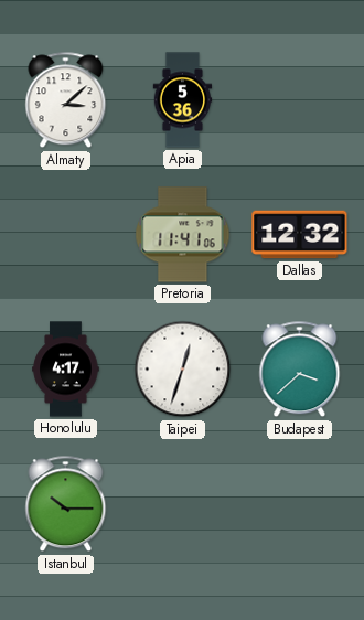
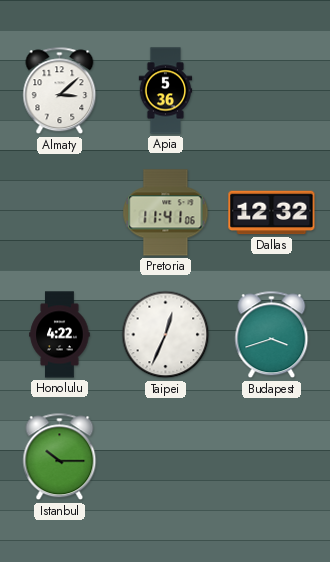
Honolulu: 4:17 -> 4:22 (60, 335)
Taipei: 12:33 -> 12:34 (166, 335)
Budapest: 3:38 -> 3:42 (272, 335)
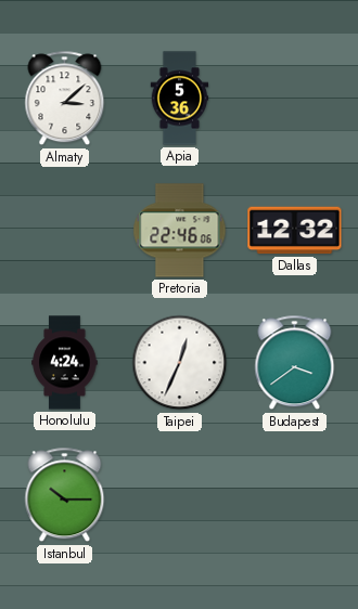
Pretoria: 11:41 -> 22:46 (180, 231)
Honolulu: 4:22 -> 4:24 (65, 363)
Budapest: 3:42 -> 3:39 (295, 363)
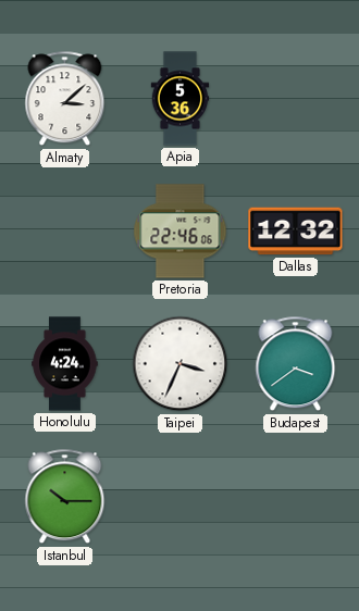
Taipei: 12:34 -> 3:34 (181, 364)
